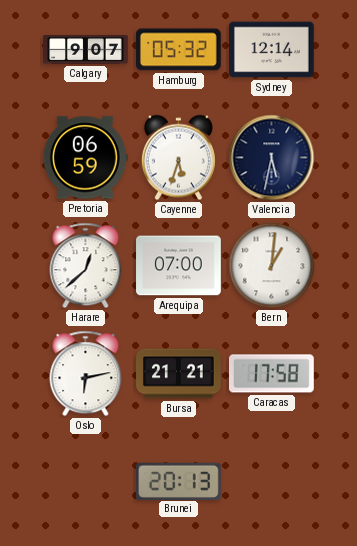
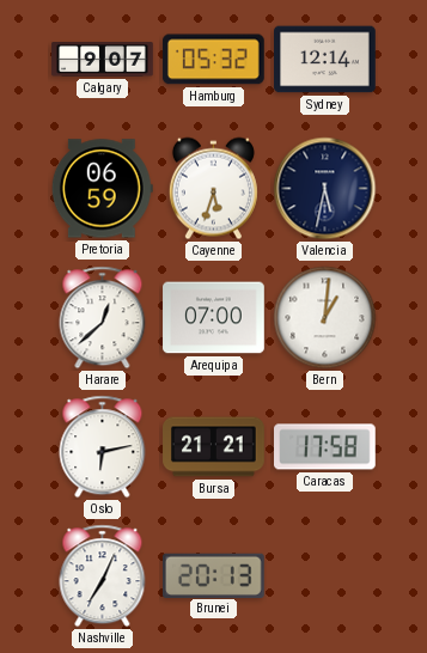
Nashville: none -> 7:04 (103, 576)
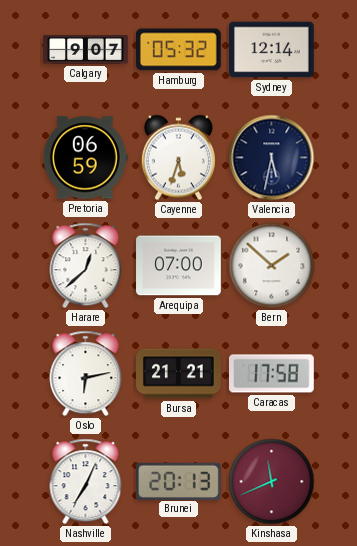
Bern: 1:01 -> 1:52 (272, 266)
Kinshasa: none -> 11:41 (272, 482)
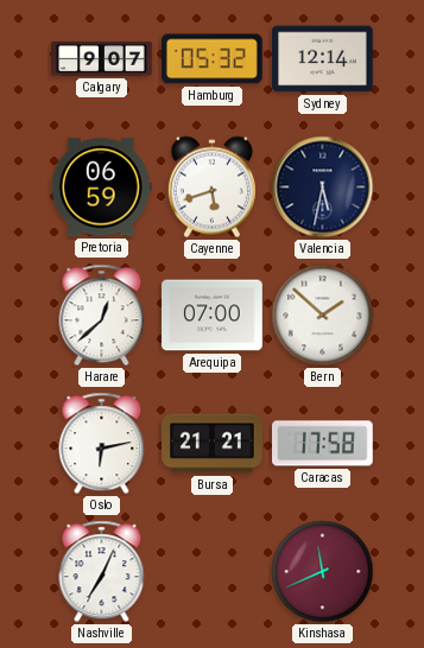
Cayenne: 5:33 -> 5:42 (211, 188)
Brunei: 20:13 -> none (179, 481)
